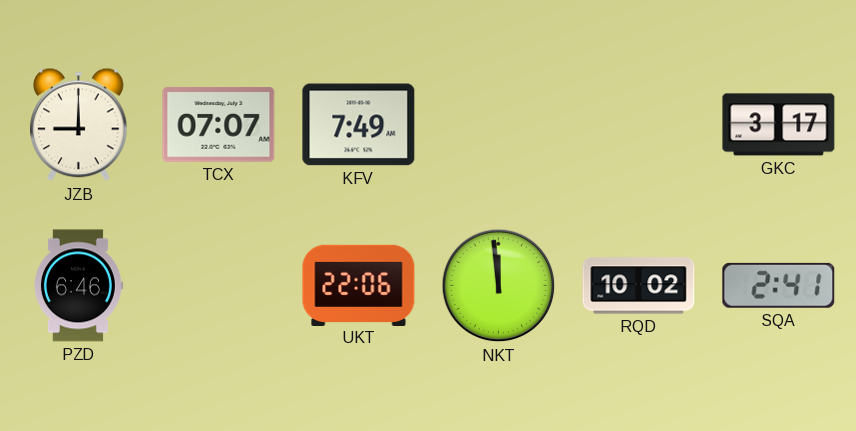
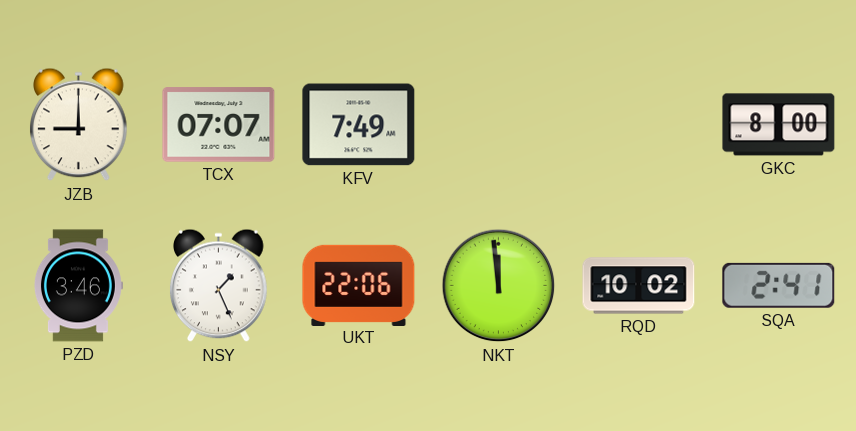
GKC: 3:17 -> 8:00 (779, 125)
PZD: 6:46 -> 3:46 (78, 286)
NSY: none -> 1:26 (219, 286)
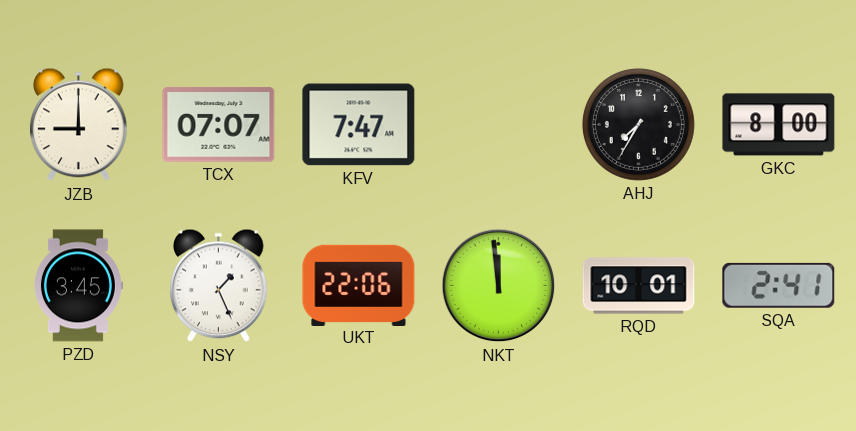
KFV: 7:49 -> 7:47 (359, 125)
AHJ: none -> 7:35 (638, 124)
PZD: 3:46 -> 3:45 (78, 286)
RQD: 10:02 -> 10:01 (639, 286)
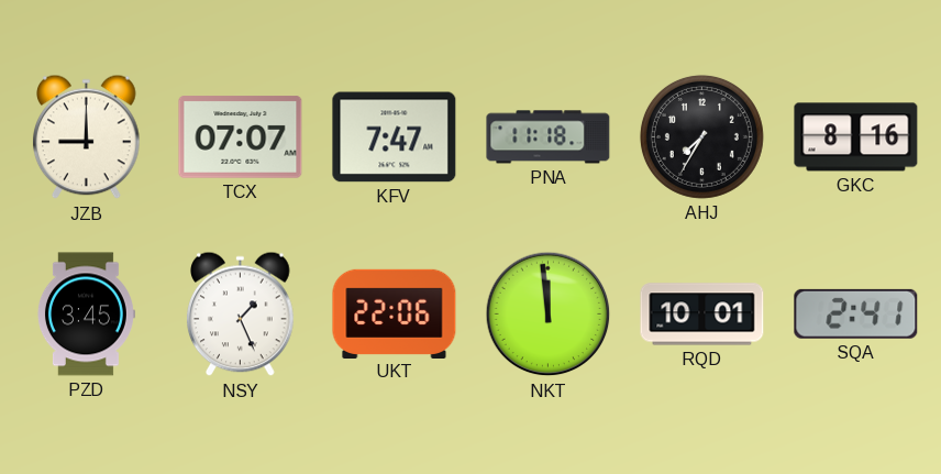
PNA: none -> 11:18 (549, 137)
GKC: 8:00 -> 8:16 (856, 137)
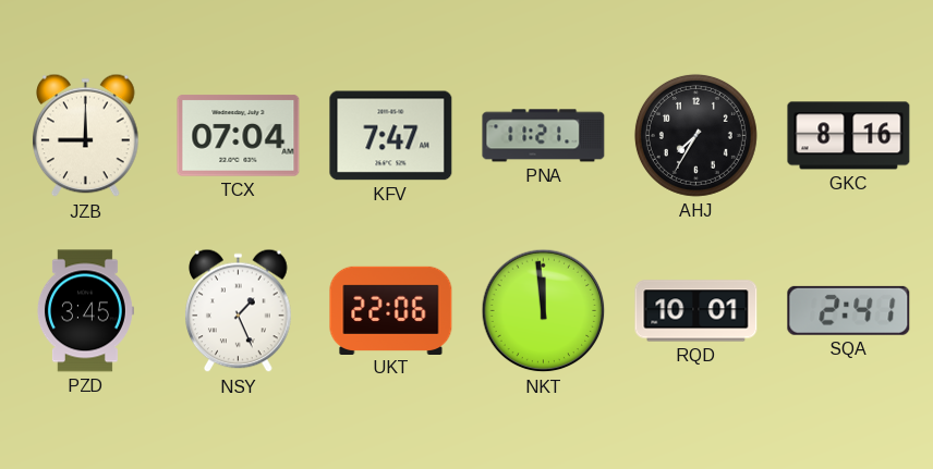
TCX: 07:07 -> 07:04 (239, 136)
PNA: 11:18 -> 11:21 (544, 136)
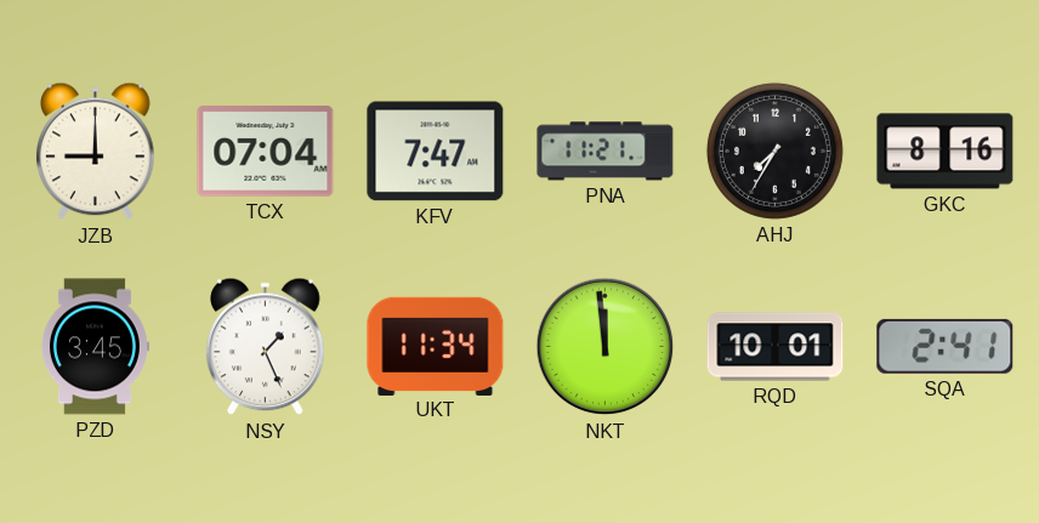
UKT: 22:06 -> 11:34 (436, 346)
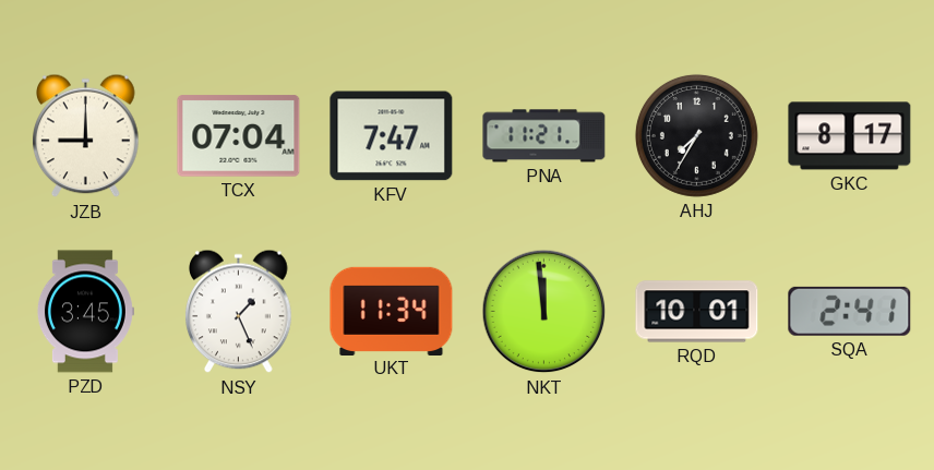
GKC: 8:16 -> 8:17 (850, 136)
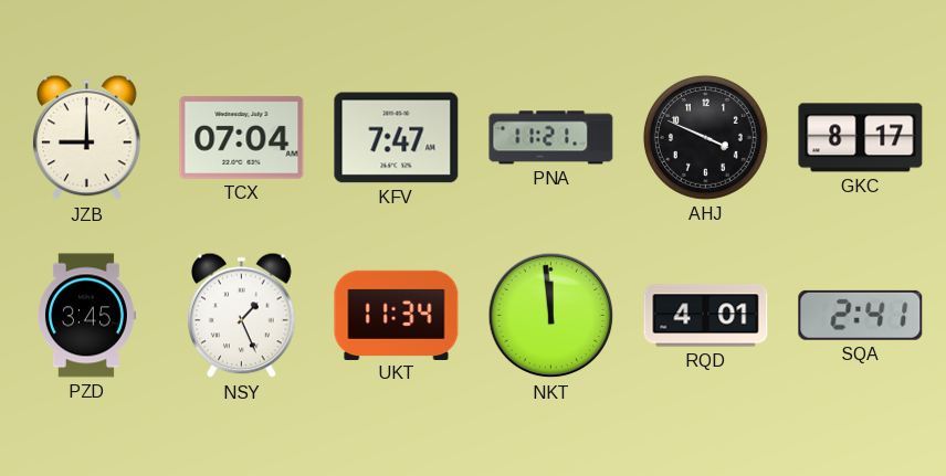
AHJ: 7:35 -> 3:49 (705, 137)
RQD: 10:01 -> 4:01 (706, 316)
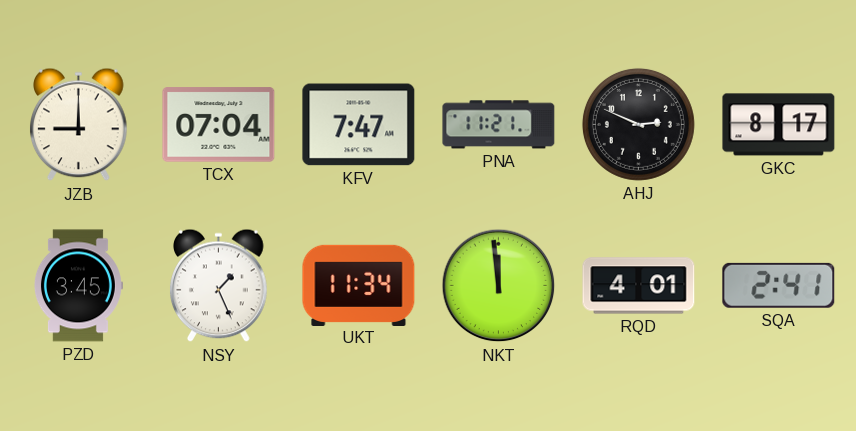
AHJ: 3:49 -> 2:49 (638, 124)
